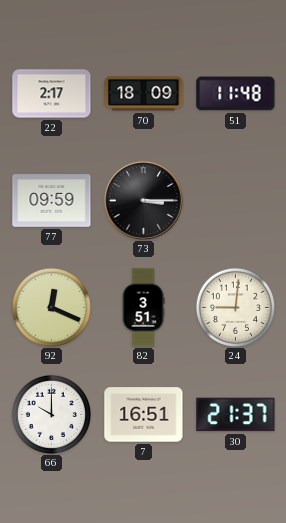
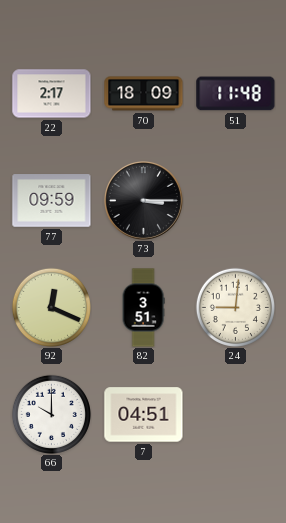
7: 16:51 -> 04:51 (144, 415)
30: 21:37 -> none (236, 415)
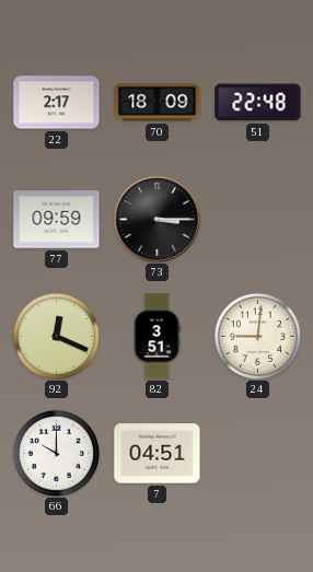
51: 11:48 -> 22:48 (258, 103)
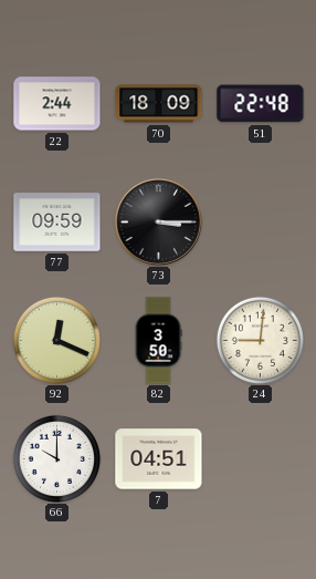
22: 2:17 -> 2:44 (57, 104)
82: 3:51 -> 3:50 (158, 341)
